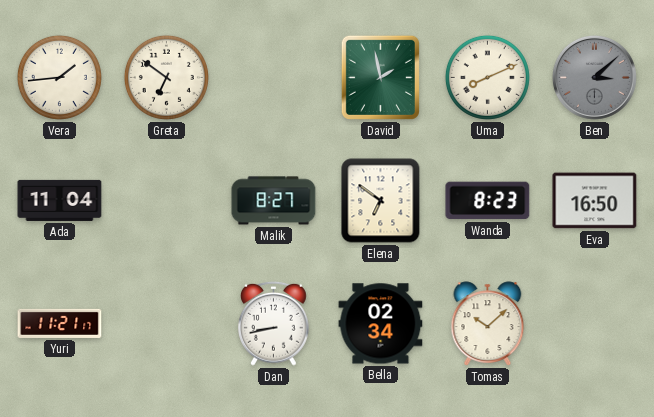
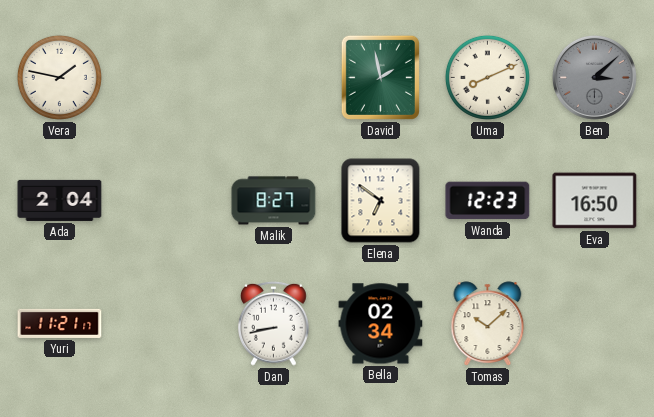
Vera: 1:44 -> 1:47 (59, 77)
Greta: 6:51 -> none (166, 77)
Ada: 11:04 -> 2:04 (60, 200)
Wanda: 8:23 -> 12:23 (488, 201)
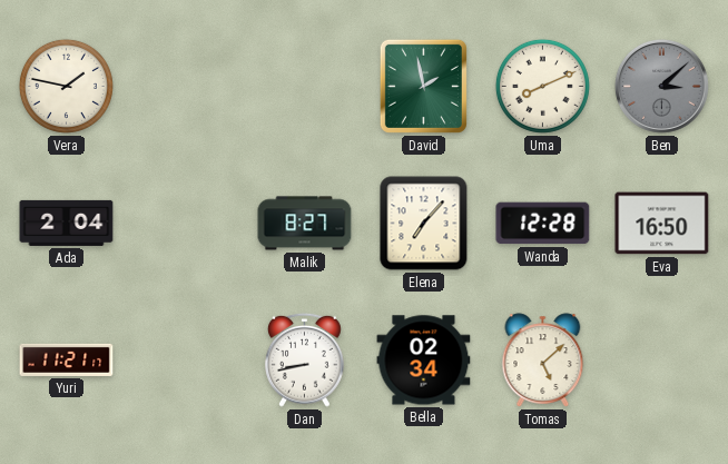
Elena: 6:51 -> 7:07 (424, 224)
Wanda: 12:23 -> 12:28 (543, 224)
Tomas: 10:08 -> 5:08 (543, 361)
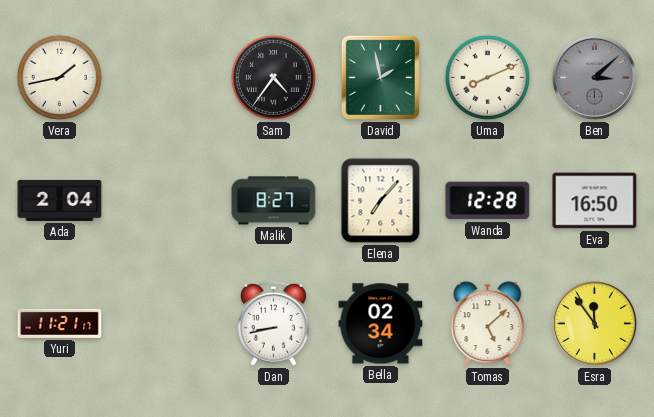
Vera: 1:47 -> 1:43 (59, 77)
Sam: none -> 4:36 (273, 77)
Esra: none -> 11:54 (594, 323)
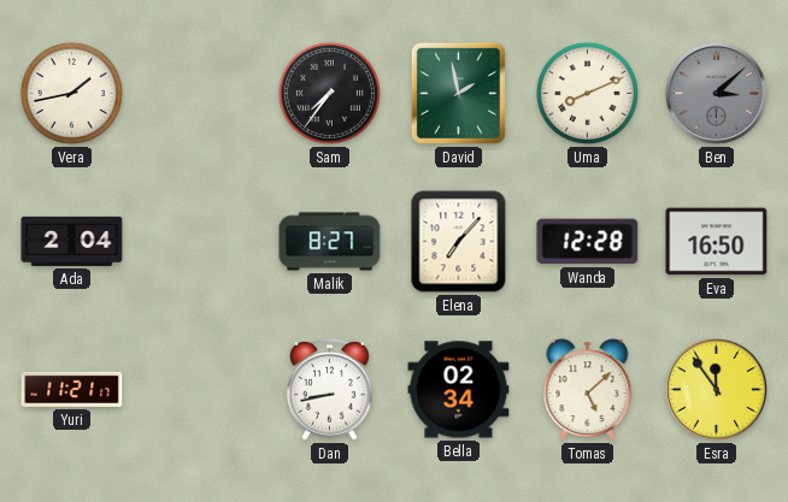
Sam: 4:36 -> 7:36 (329, 93)
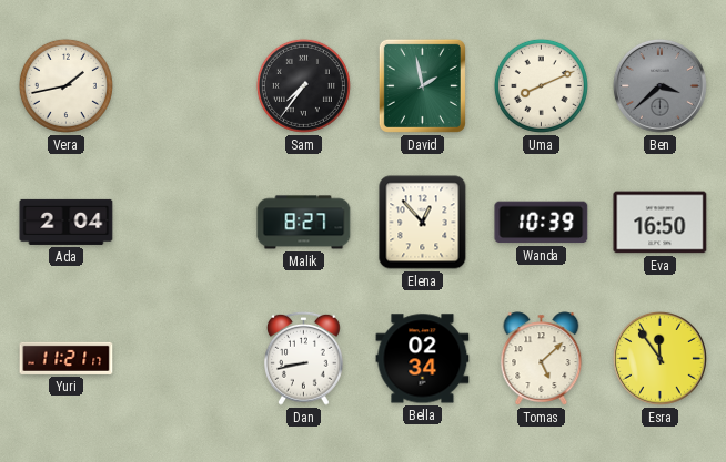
Ben: 3:08 -> 3:38 (659, 85)
Elena: 7:07 -> 12:53 (423, 223)
Wanda: 12:28 -> 10:39 (542, 223)
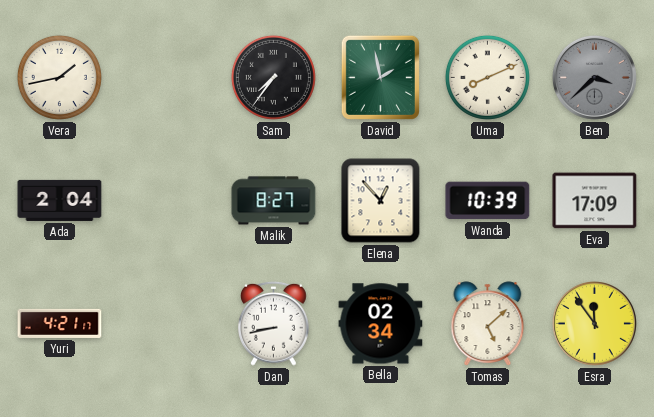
Eva: 16:50 -> 17:09 (595, 201)
Yuri: 11:21 -> 4:21 (60, 323)
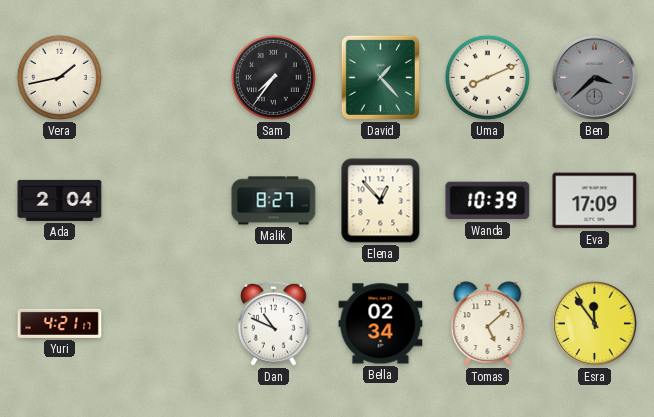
David: 1:58 -> 1:23 (380, 77)
Dan: 8:43 -> 10:49 (274, 323)
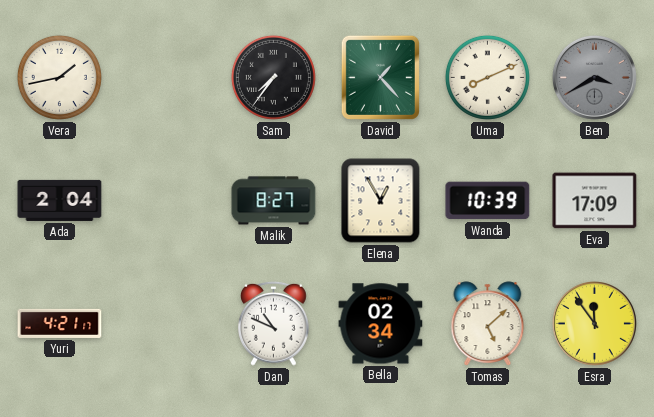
Ben: 3:38 -> 3:40 (594, 77)
Elena: 12:53 -> 12:55 (381, 201)
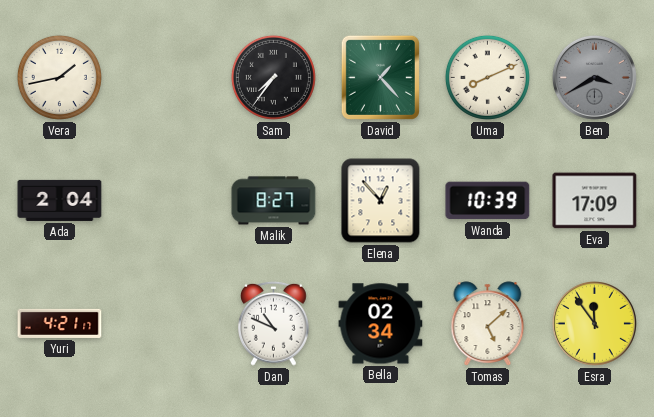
Elena: 12:55 -> 12:53 (381, 201)
